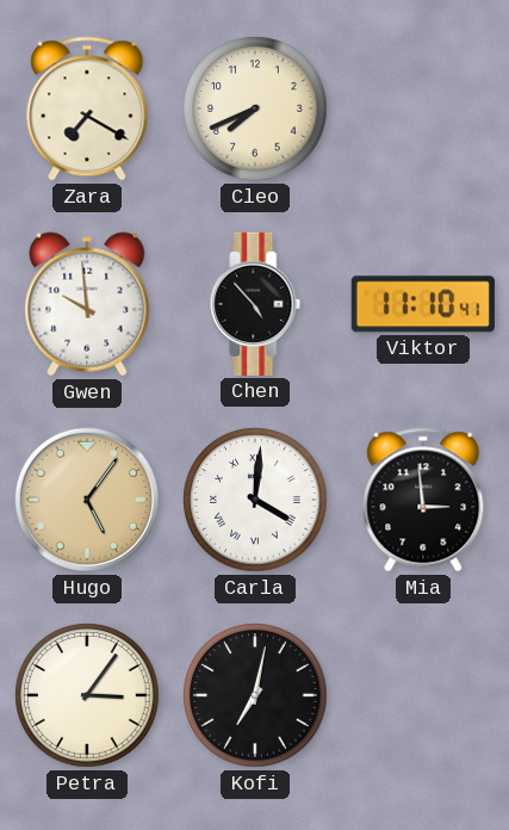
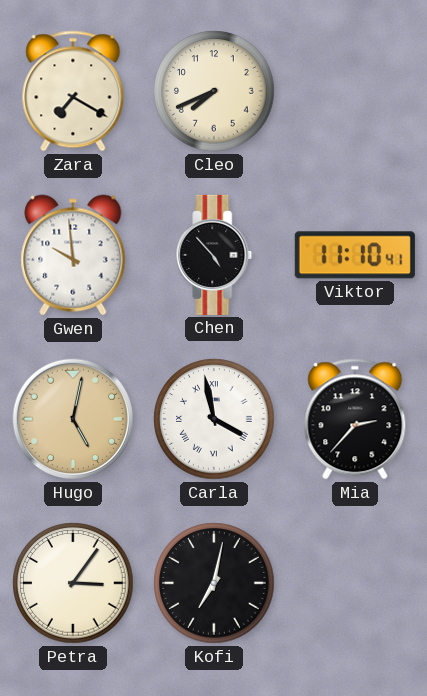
Hugo: 5:06 -> 5:02 (73, 419)
Carla: 4:01 -> 3:58 (214, 419)
Mia: 2:59 -> 2:37 (355, 419)
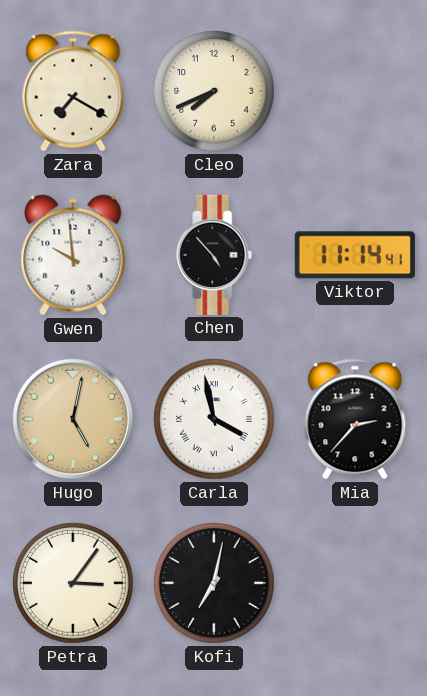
Viktor: 11:10 -> 11:14 (355, 255)
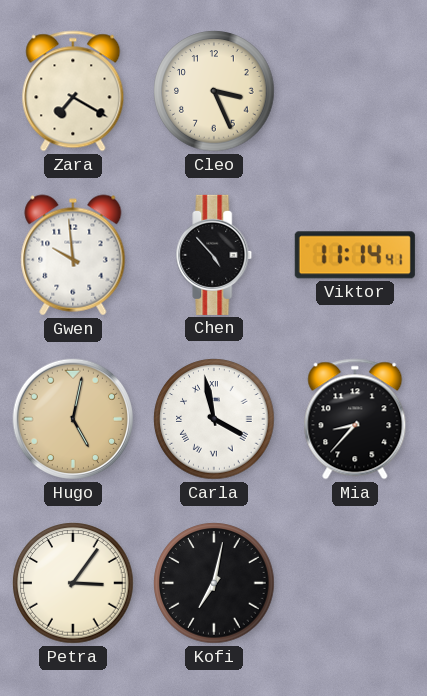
Cleo: 7:41 -> 3:26 (214, 91)
Mia: 2:37 -> 8:37 (355, 419)
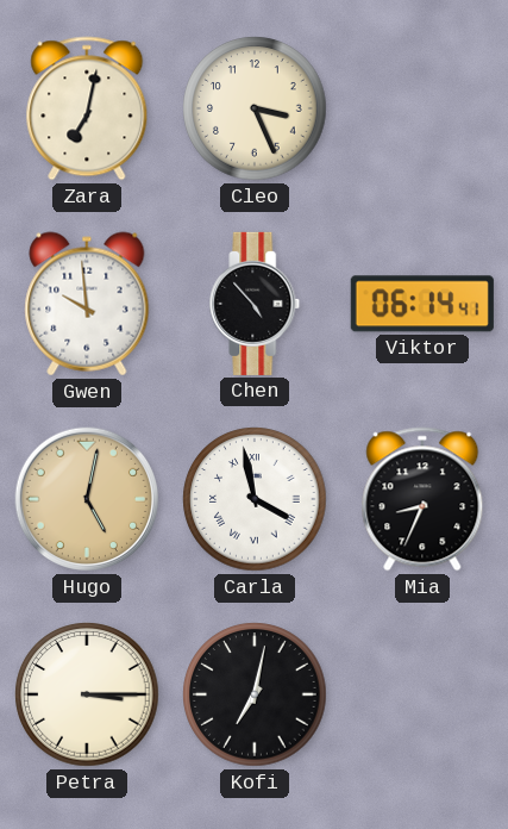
Zara: 7:20 -> 7:02 (87, 108)
Viktor: 11:14 -> 06:14 (422, 304)
Mia: 8:37 -> 8:34 (422, 499)
Petra: 3:06 -> 3:15 (87, 694)
